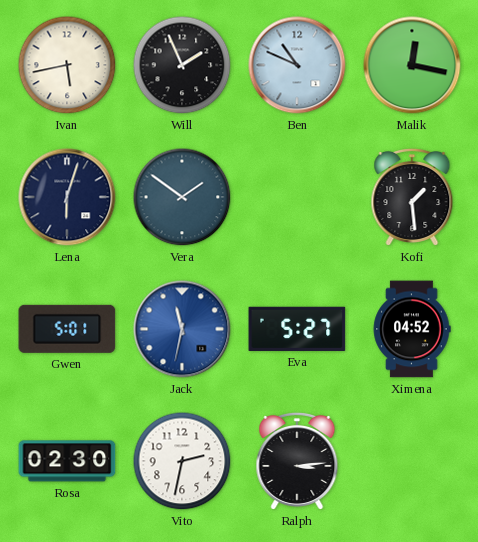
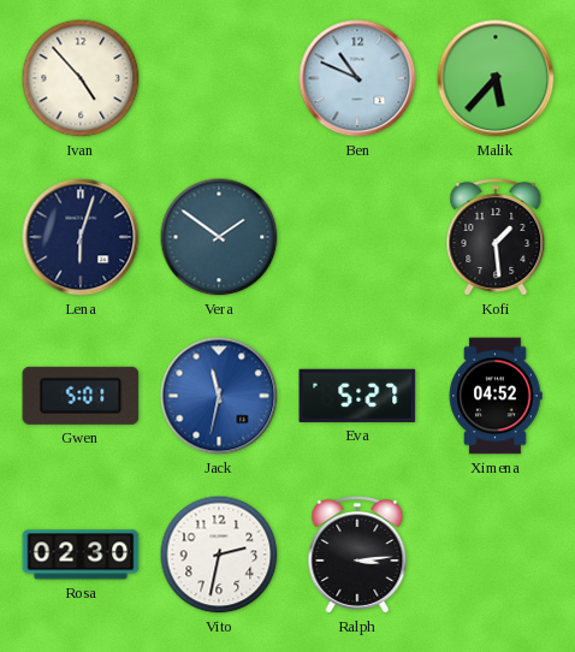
Ivan: 5:43 -> 4:53 (81, 78)
Will: 1:56 -> none (182, 65)
Malik: 12:17 -> 5:37 (496, 78)
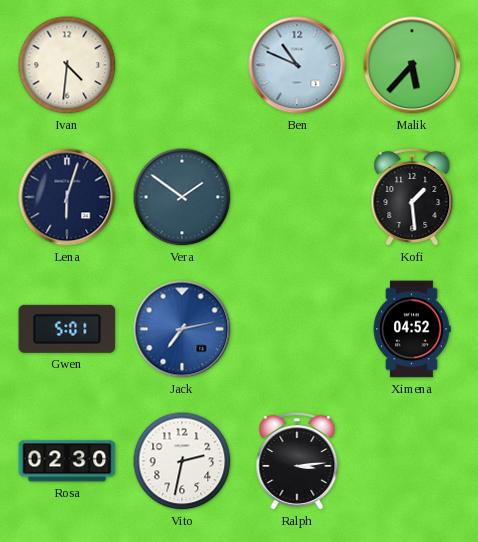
Ivan: 4:53 -> 4:31 (67, 65)
Jack: 11:32 -> 7:13 (182, 329)
Eva: 5:27 -> none (357, 396)
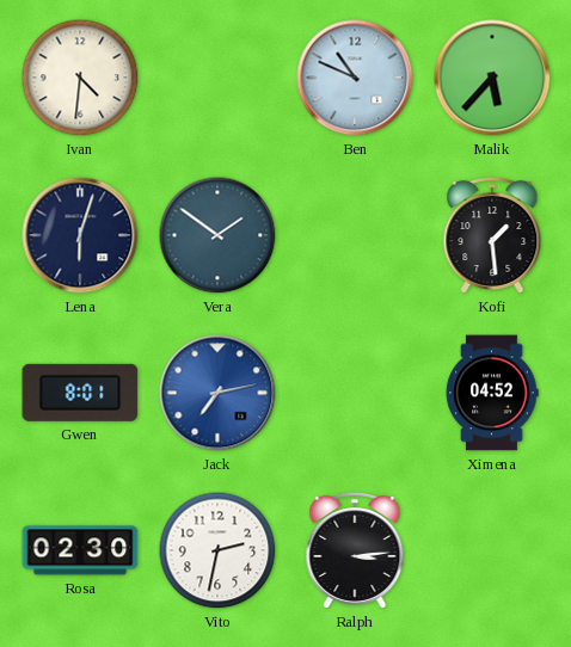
Gwen: 5:01 -> 8:01 (80, 393)
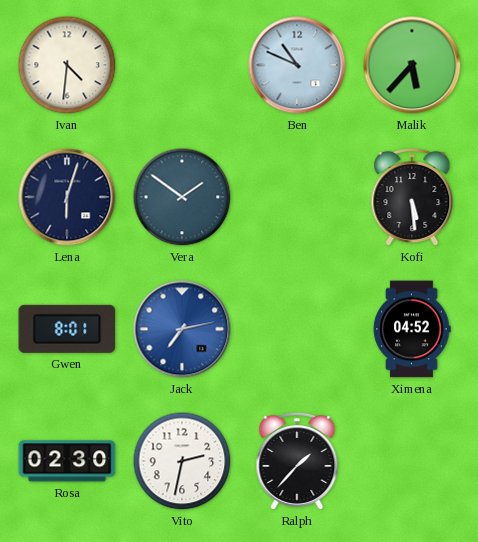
Kofi: 1:29 -> 5:29 (412, 197)
Ralph: 3:14 -> 1:37 (297, 461)
